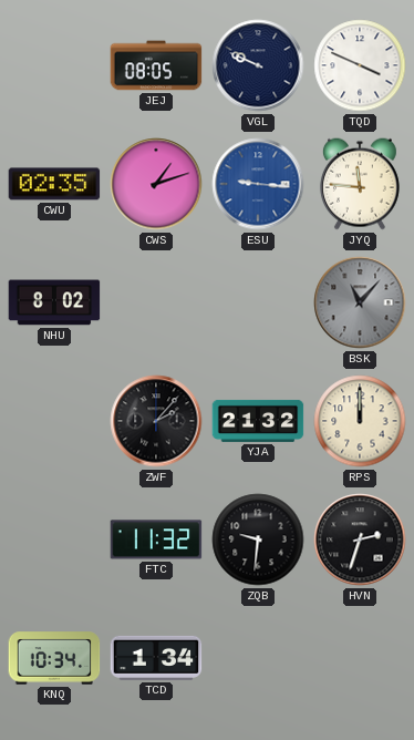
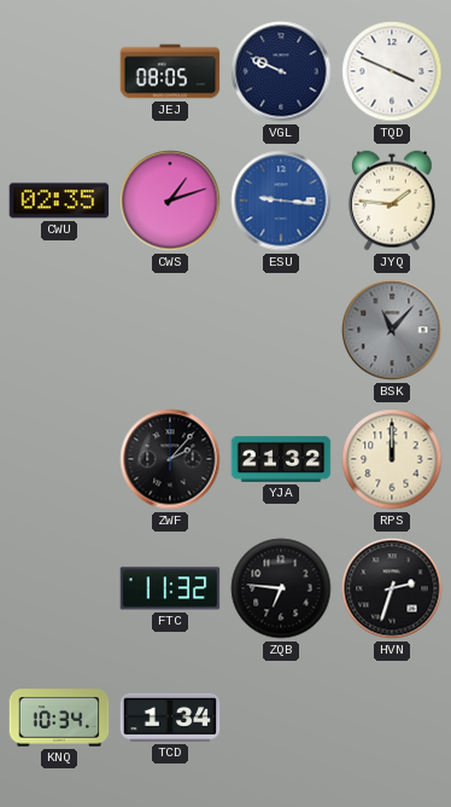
JYQ: 11:46 -> 1:46 (392, 201)
NHU: 8:02 -> none (54, 302)
ZQB: 9:31 -> 6:46 (281, 588)
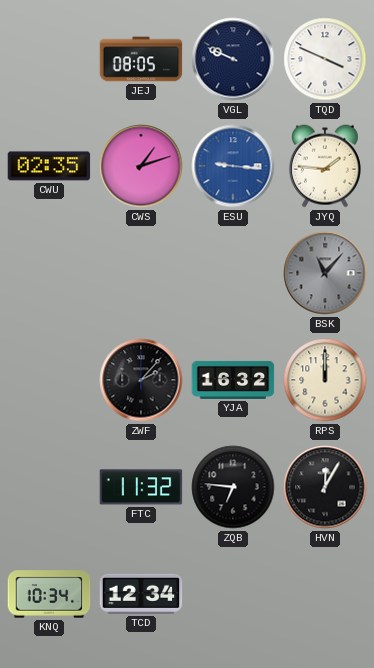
YJA: 21:32 -> 16:32 (233, 380)
HVN: 2:33 -> 12:05 (325, 487)
TCD: 1:34 -> 12:34 (141, 594)
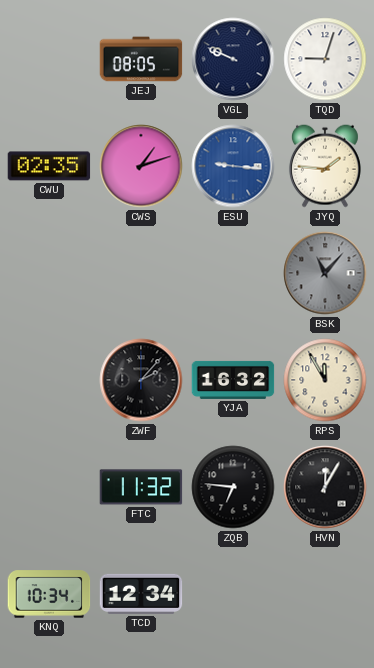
TQD: 3:49 -> 9:03 (325, 59)
RPS: 12:00 -> 11:55 (325, 380)
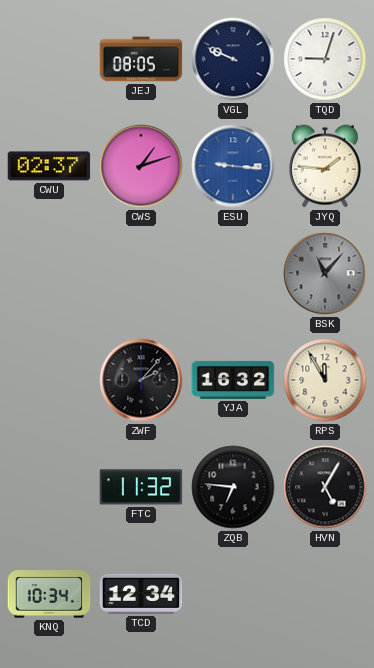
CWU: 02:35 -> 02:37 (49, 166)
HVN: 12:05 -> 5:05 (325, 487)
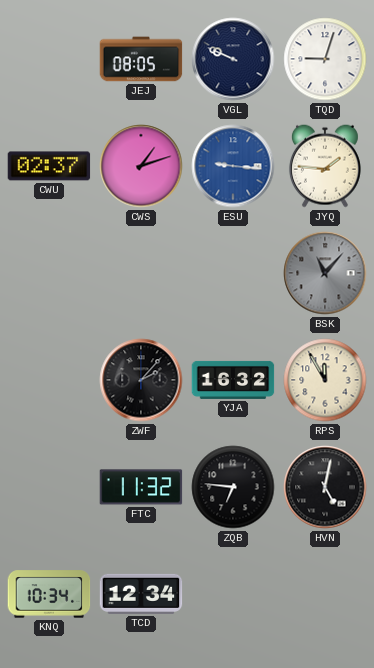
HVN: 5:05 -> 5:02 (325, 487)
